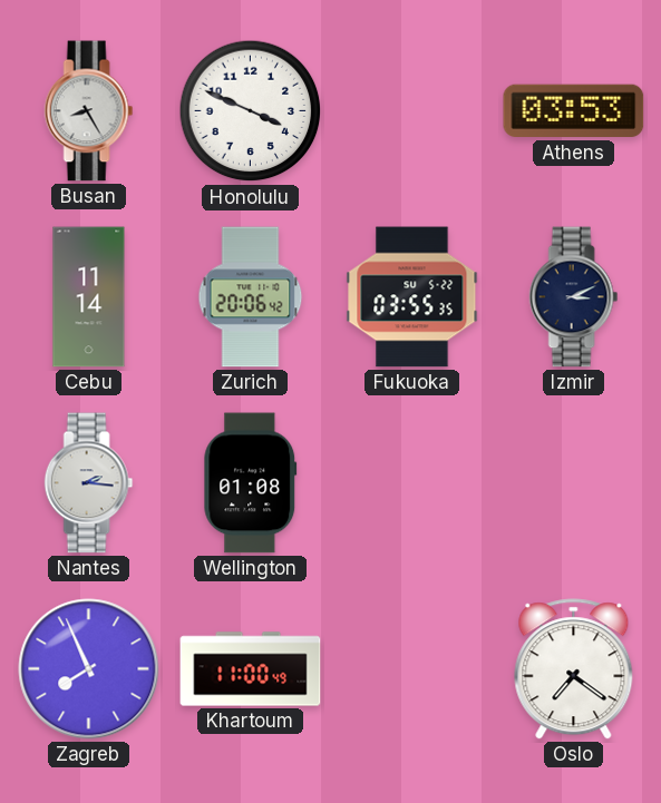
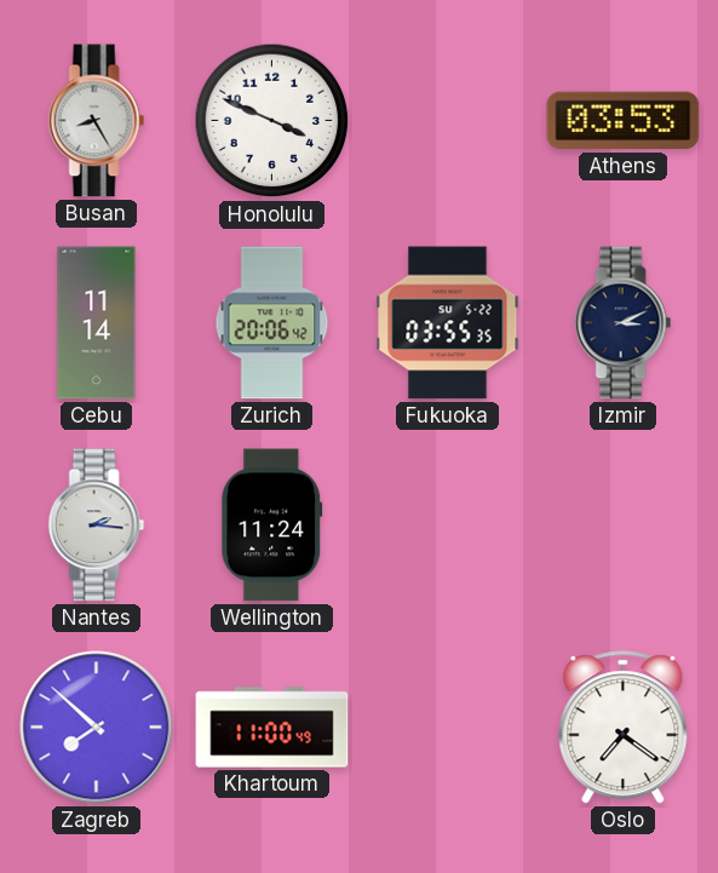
Wellington: 01:08 -> 11:24 (272, 525)
Zagreb: 7:56 -> 7:52 (97, 728)
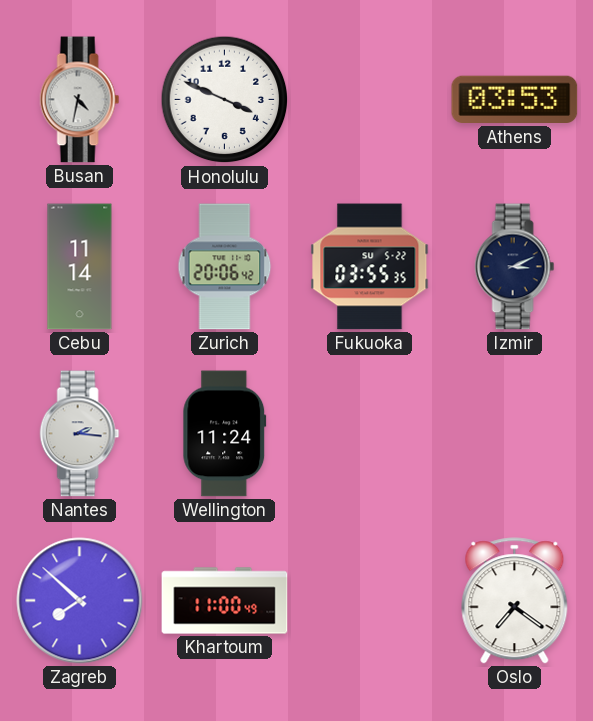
Busan: 8:25 -> 4:32 (80, 100)
